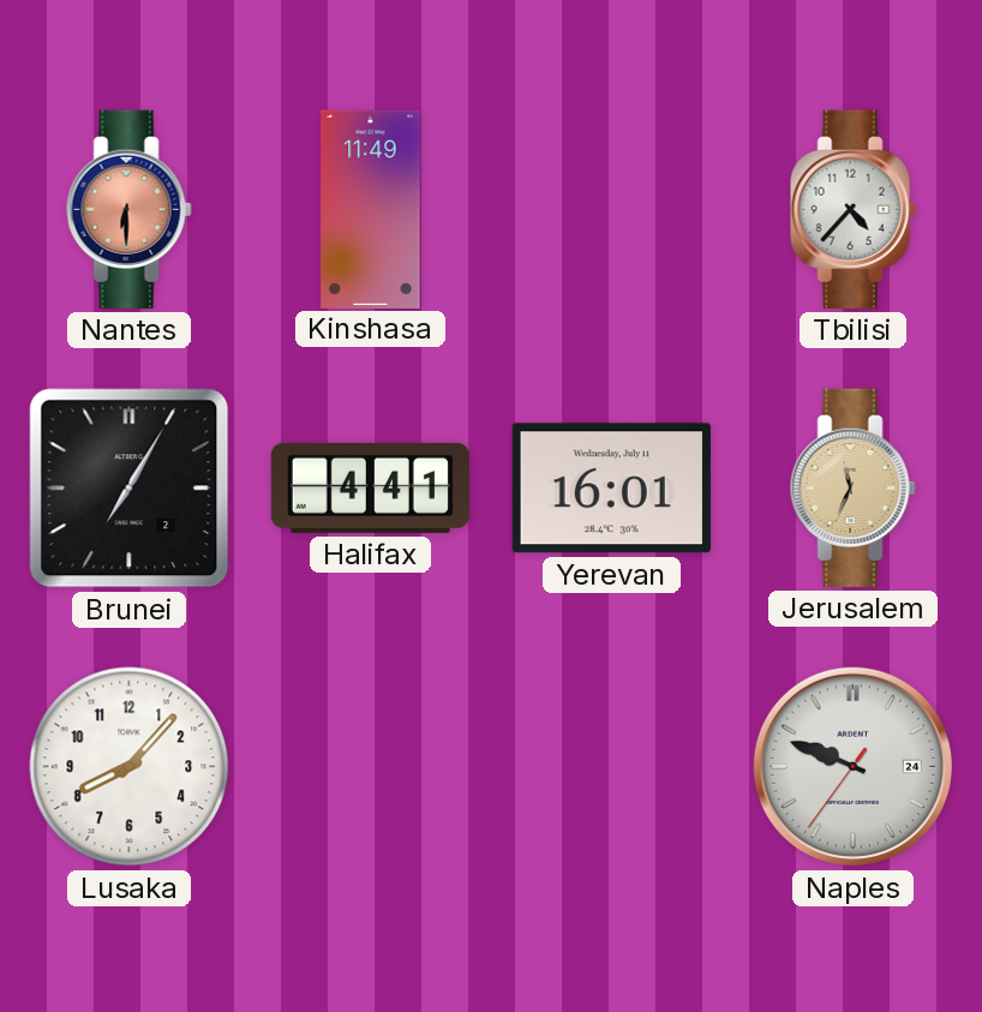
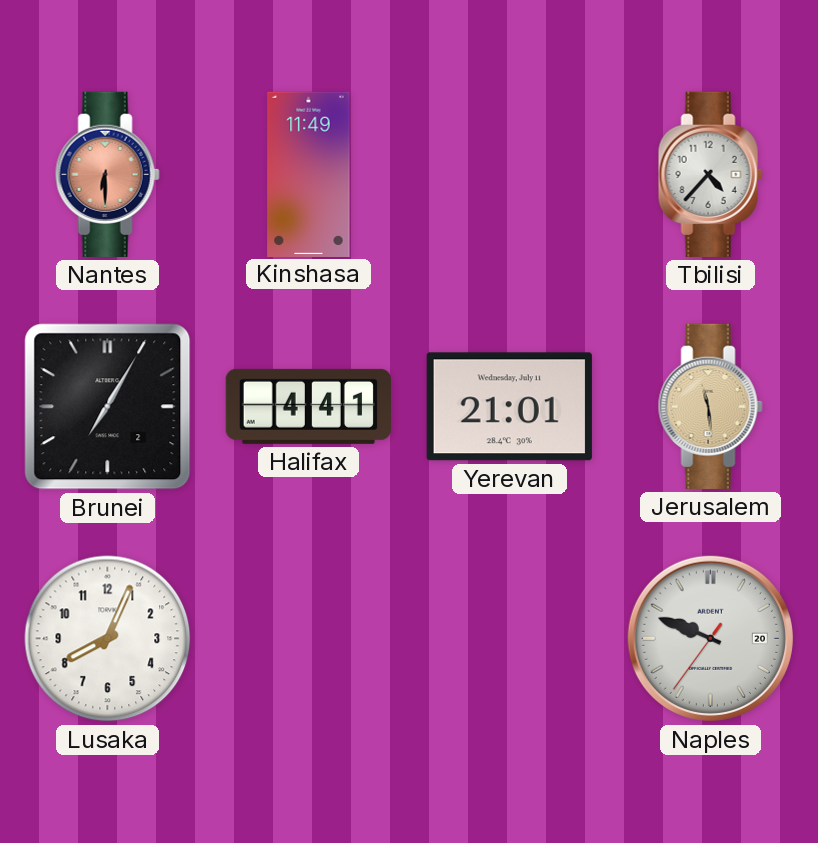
Yerevan: 16:01 -> 21:01 (509, 407)
Jerusalem: 11:34 -> 11:29 (710, 406)
Lusaka: 8:07 -> 8:04 (108, 639)
Naples date: 24 -> 20 (710, 638)
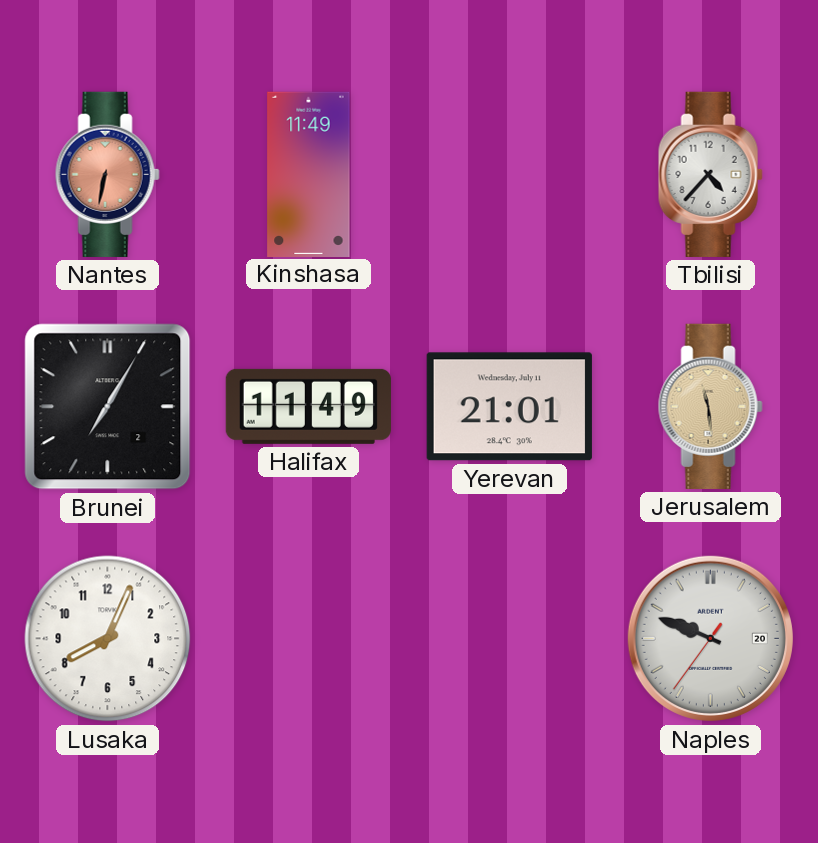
Nantes: 6:30 -> 6:32 (107, 174)
Halifax: 4:41 -> 11:49 (308, 406)
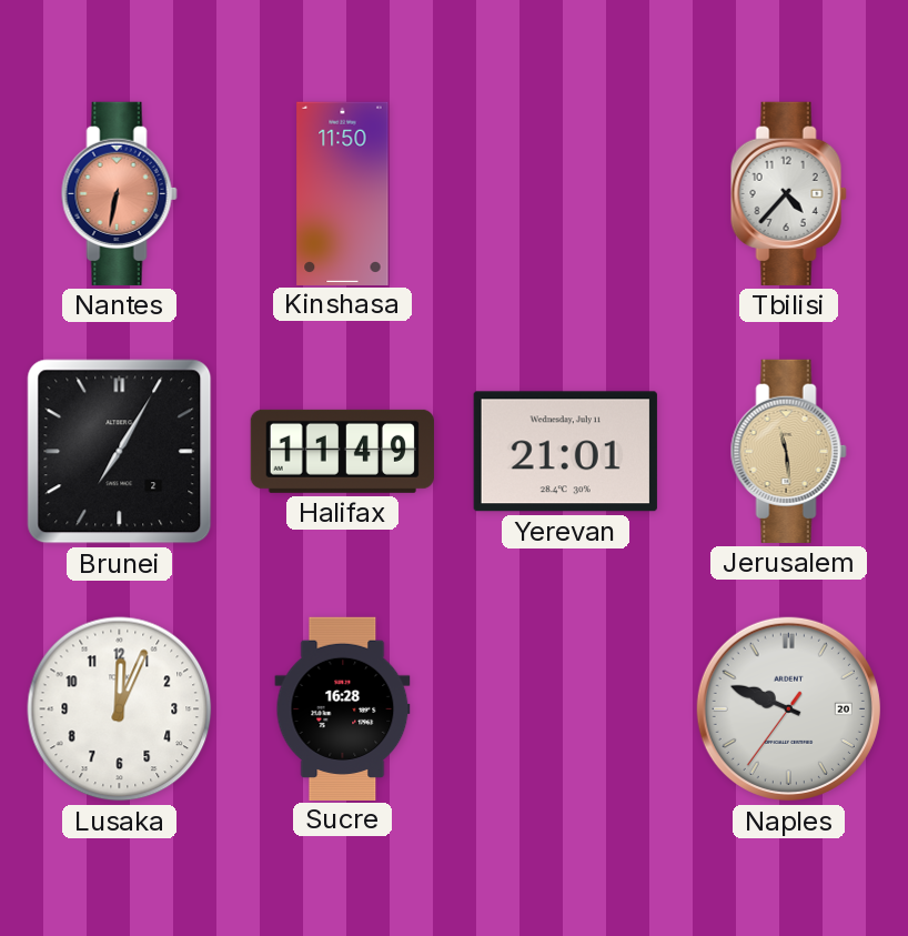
Kinshasa: 11:49 -> 11:50 (343, 193)
Lusaka: 8:04 -> 12:04 (120, 709)
Sucre: none -> 16:28 (343, 708)
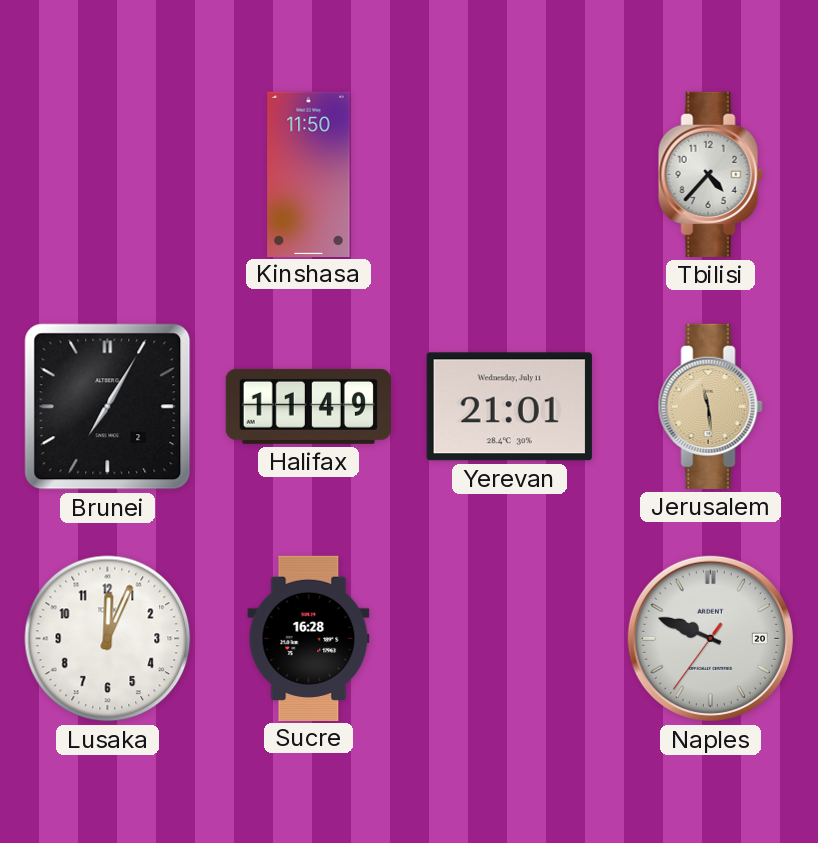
Nantes: 6:32 -> none (119, 193)
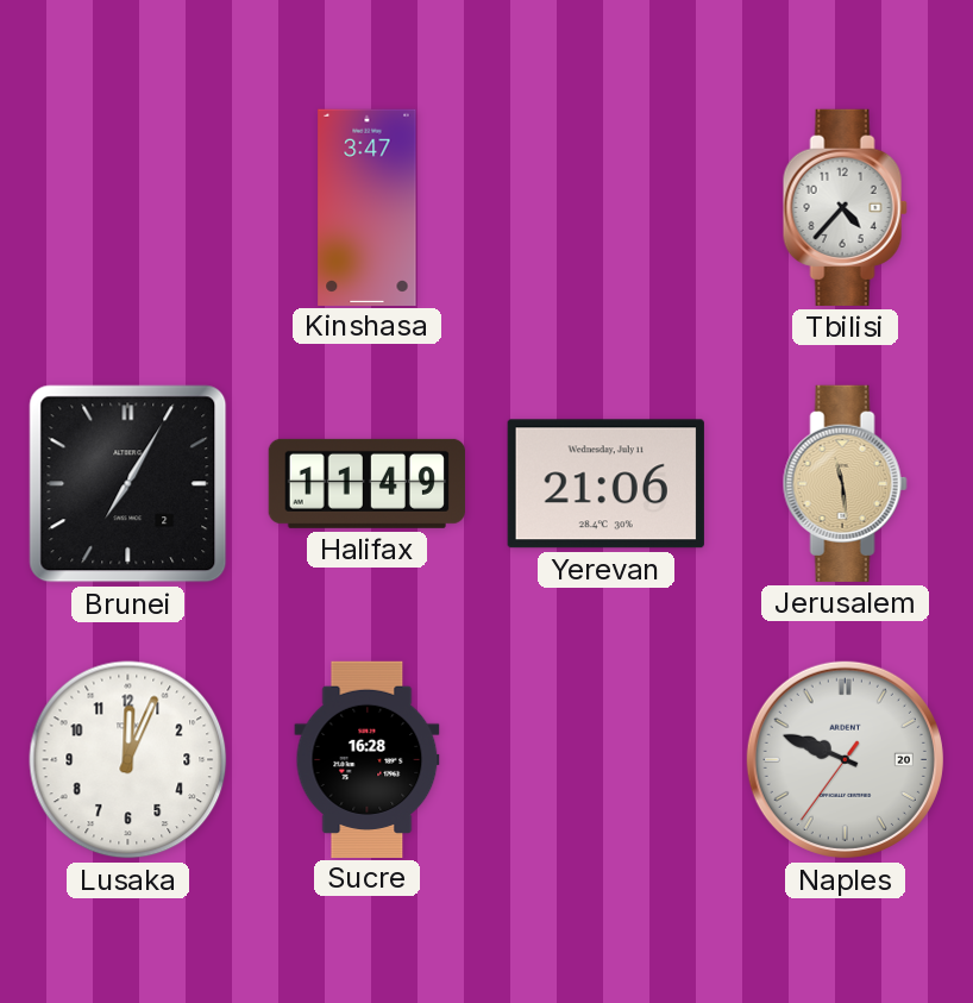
Kinshasa: 11:50 -> 3:47 (368, 207)
Yerevan: 21:01 -> 21:06 (605, 484)
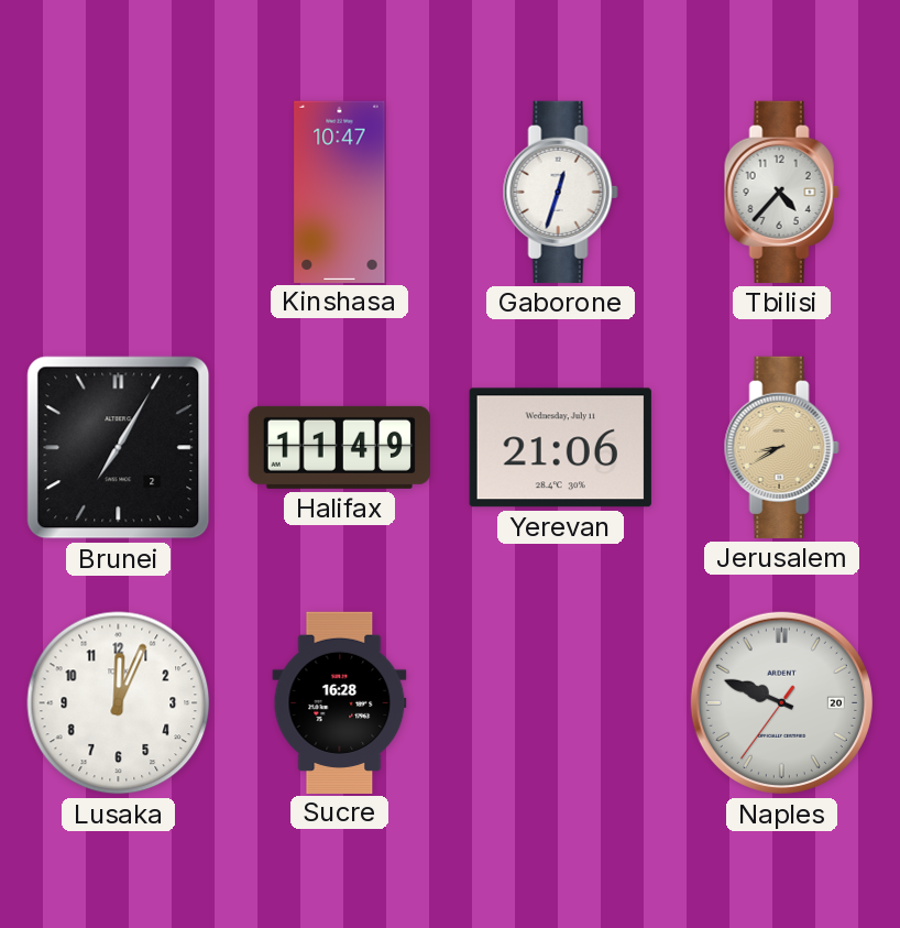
Kinshasa: 3:47 -> 10:47 (340, 192)
Gaborone: none -> 12:33 (560, 192)
Jerusalem: 11:29 -> 8:40 (781, 447)
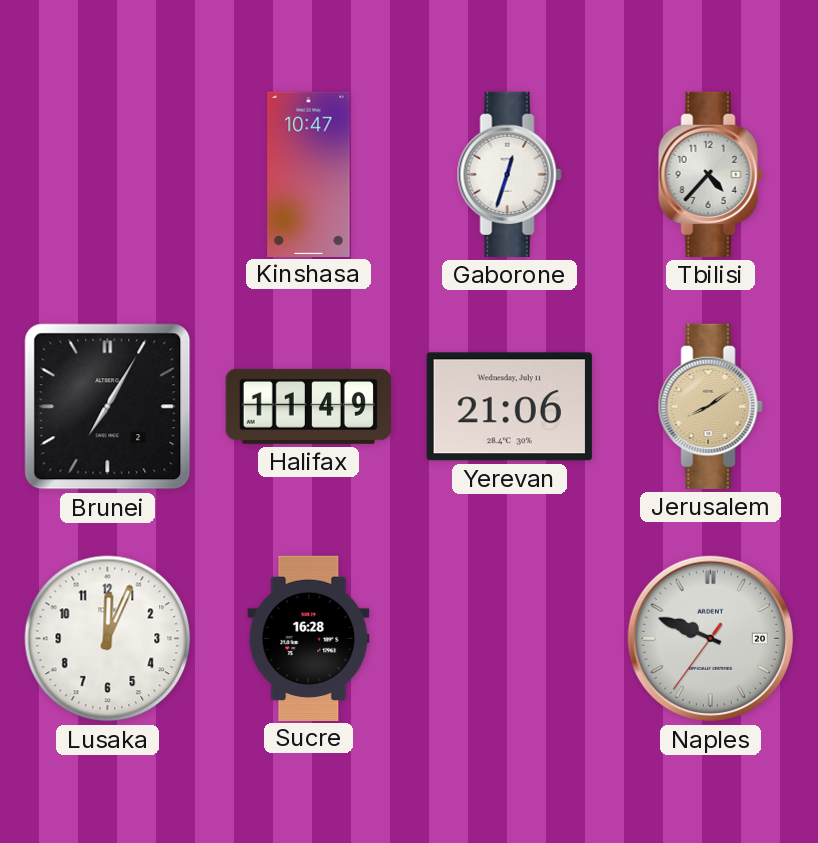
Jerusalem: 8:40 -> 8:09 (710, 406)
